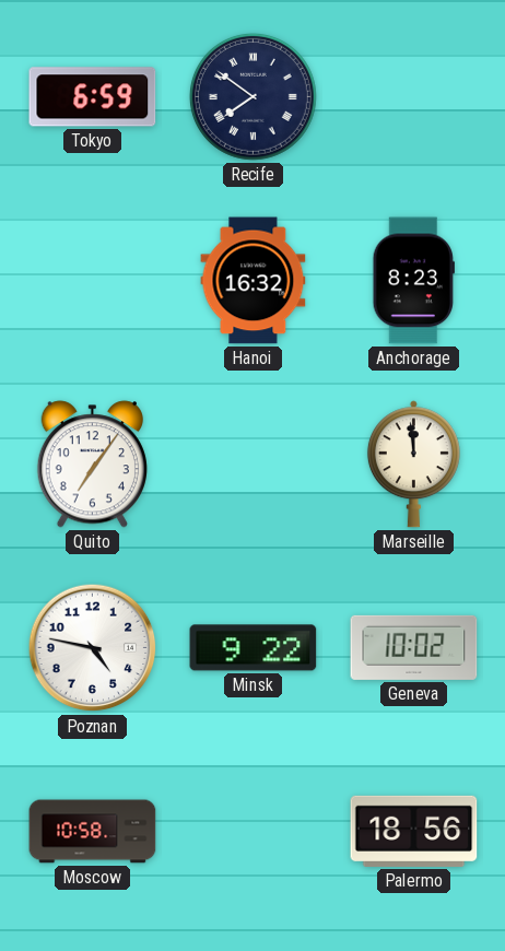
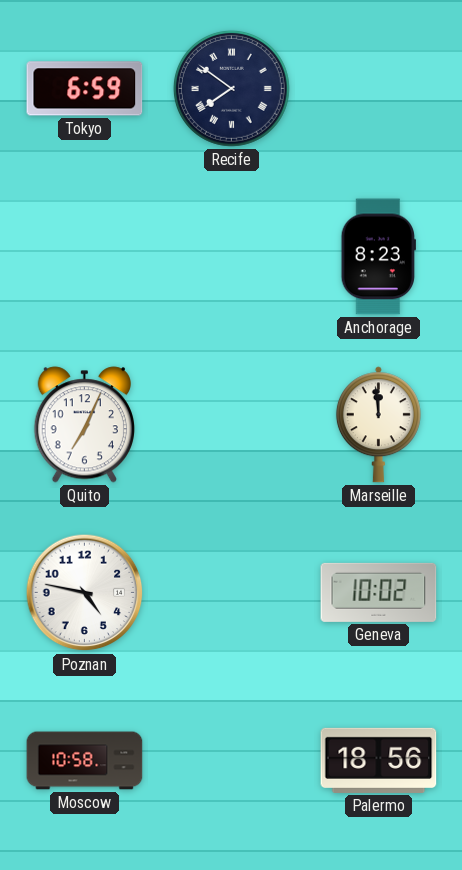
Hanoi: 16:32 -> none (254, 281)
Quito: 7:06 -> 7:04 (84, 425)
Minsk: 9:22 -> none (254, 648)
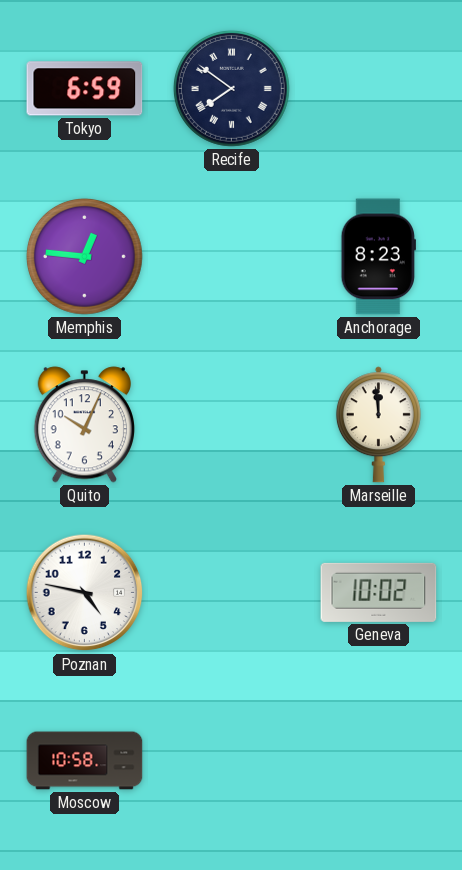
Memphis: none -> 12:46 (84, 256)
Quito: 7:04 -> 10:04 (84, 425)
Palermo: 18:56 -> none (379, 760)
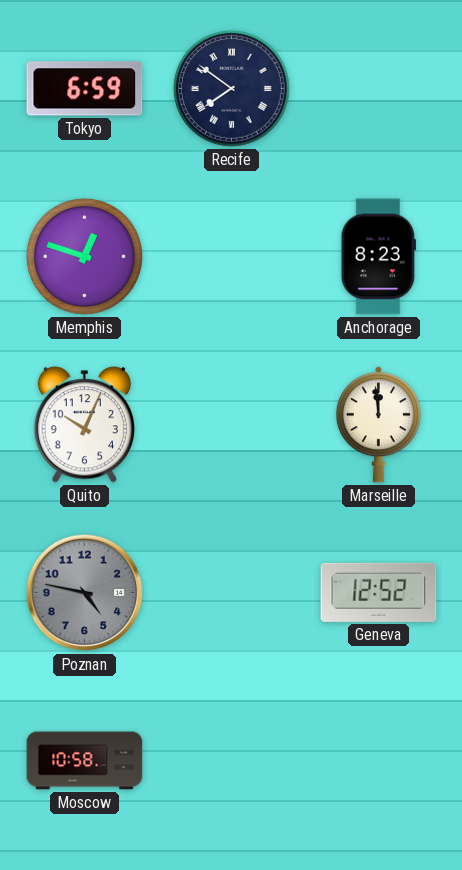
Memphis: 12:46 -> 12:48 (84, 256)
Poznan dial: white -> grey (85, 593)
Geneva: 10:02 -> 12:52 (379, 592)
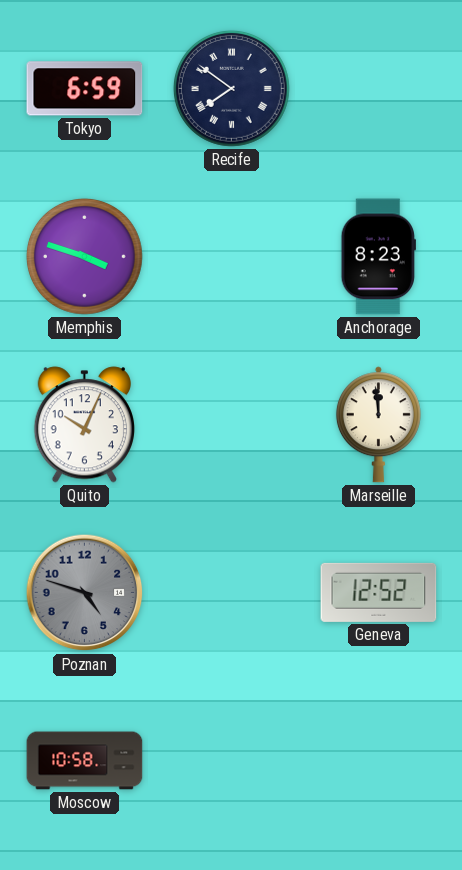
Memphis: 12:48 -> 3:48 (84, 256)
Poznan: 4:47 -> 4:48 (85, 593)
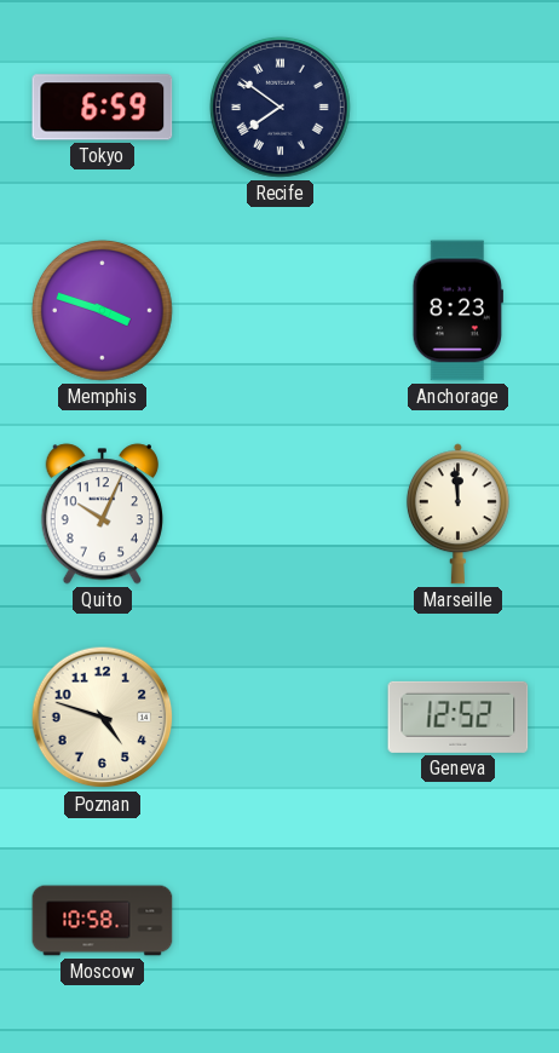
Poznan dial: grey -> cream (103, 718)
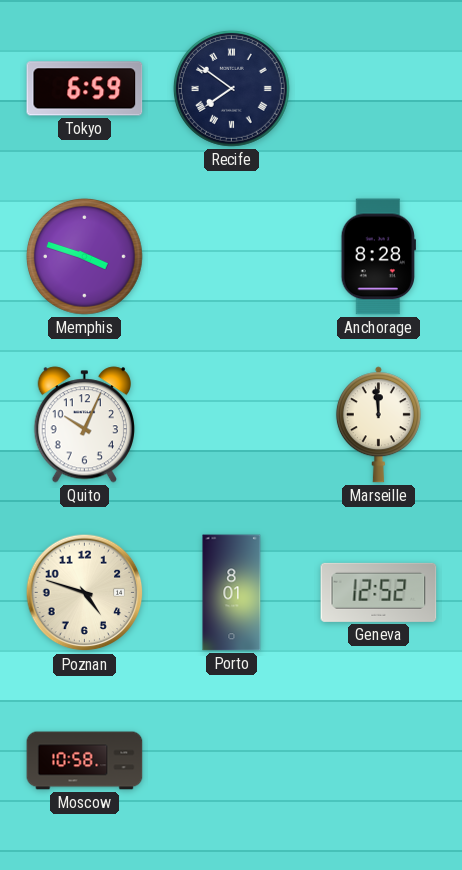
Anchorage: 8:23 -> 8:28 (378, 257)
Porto: none -> 8:01 (232, 593)
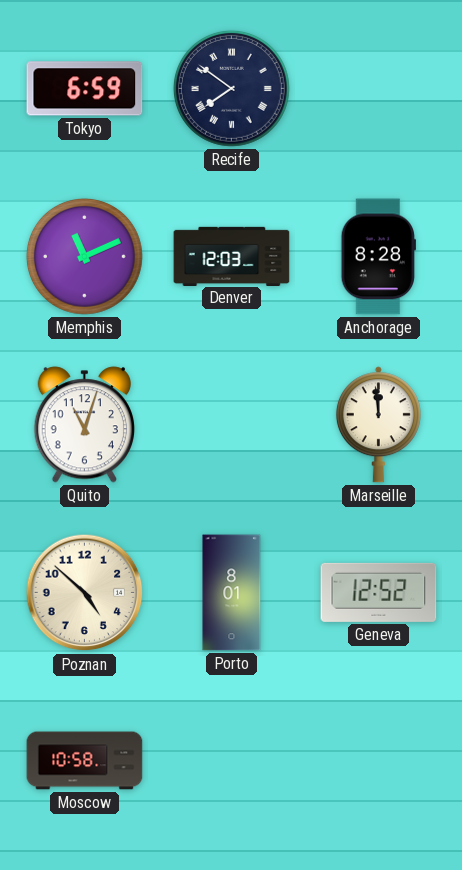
Memphis: 3:48 -> 11:11 (84, 256)
Denver: none -> 12:03 (232, 256)
Quito: 10:04 -> 11:03 (84, 425)
Poznan: 4:48 -> 4:52 (85, 593)
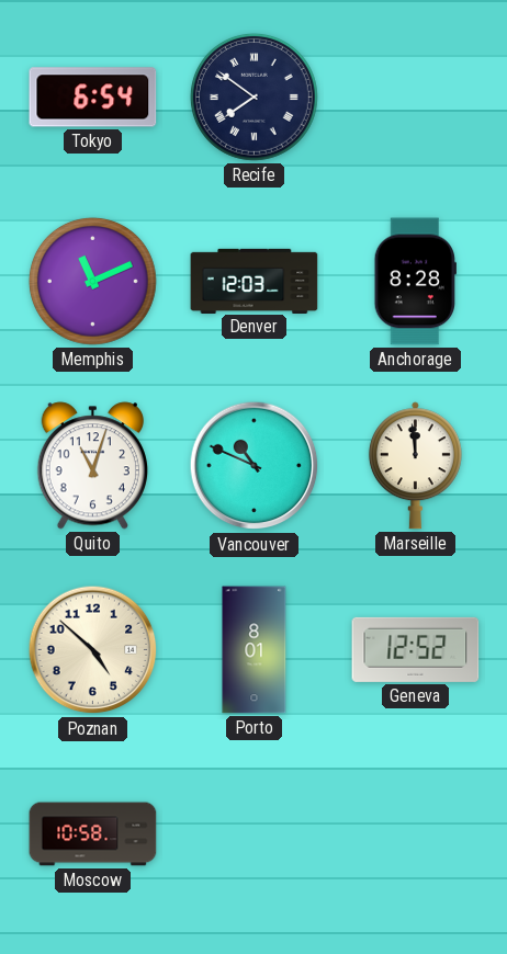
Tokyo: 6:59 -> 6:54 (93, 98)
Vancouver: none -> 10:49 (255, 466)
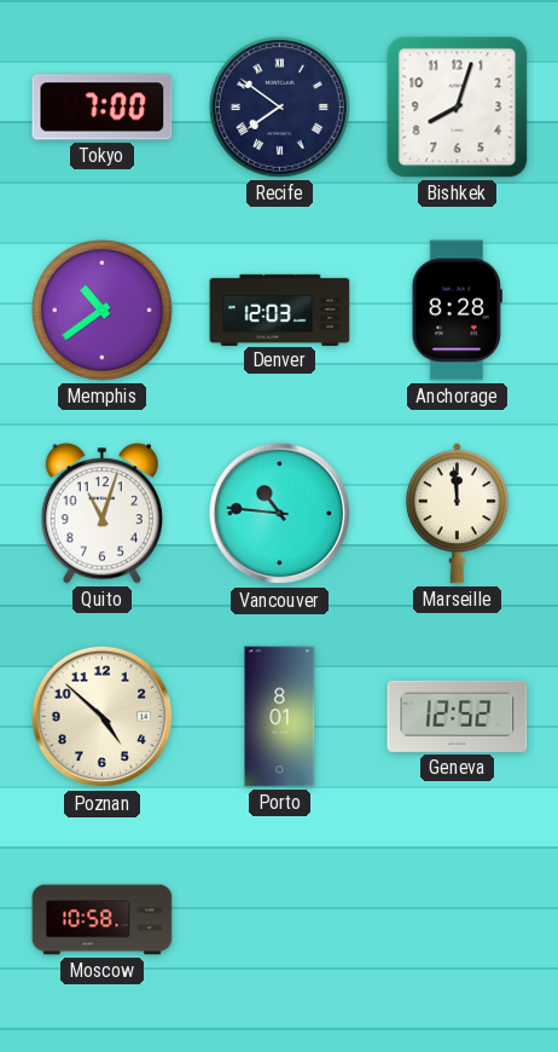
Tokyo: 6:54 -> 7:00 (103, 108)
Bishkek: none -> 8:03 (458, 108)
Memphis: 11:11 -> 10:39 (101, 310)
Vancouver: 10:49 -> 10:46 (280, 514)
